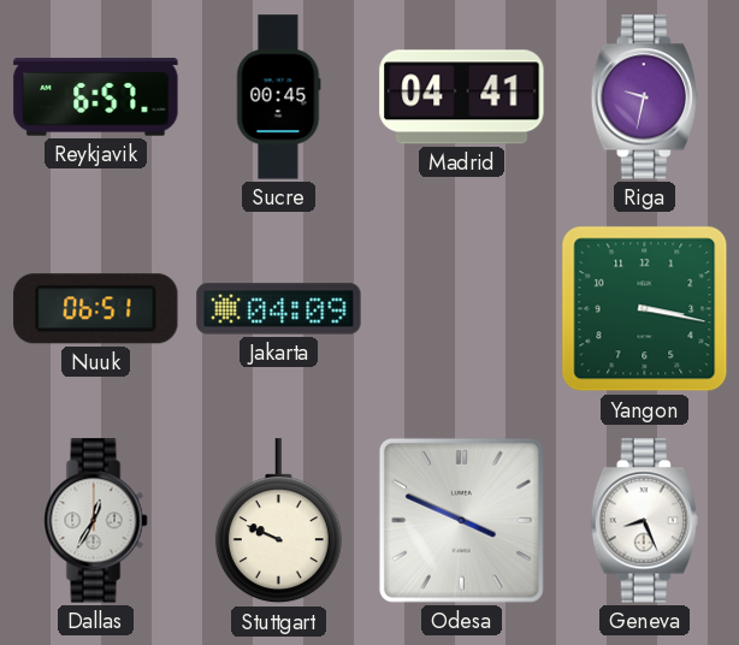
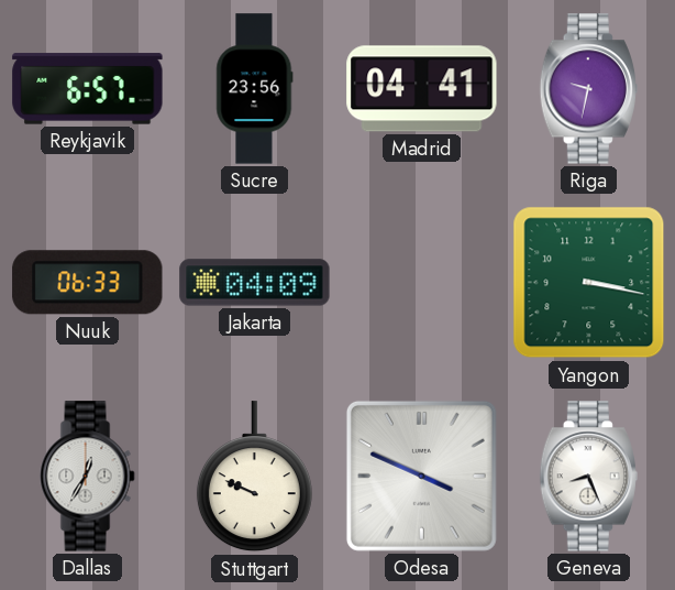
Sucre: 00:45 -> 23:56 (255, 89)
Nuuk: 06:51 -> 06:33 (88, 283)
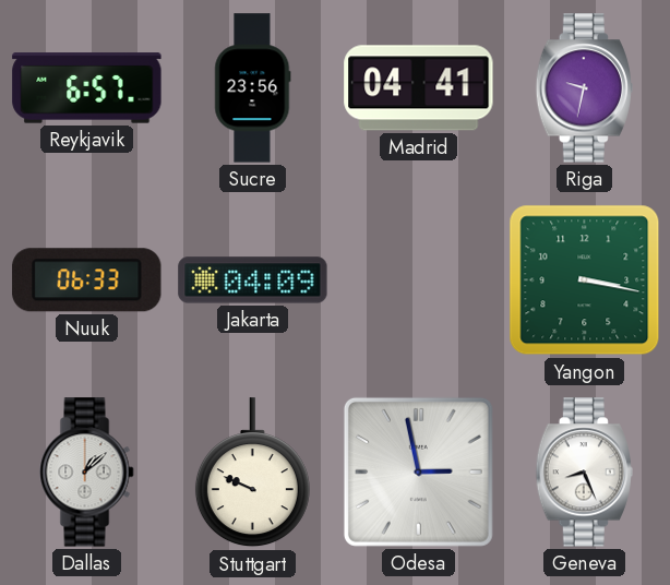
Dallas: 12:35 -> 1:08 (87, 473)
Odesa: 3:49 -> 2:58 (418, 471)
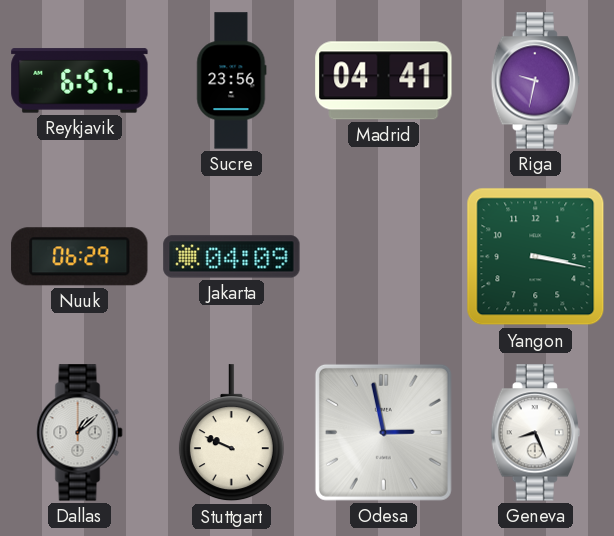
Nuuk: 06:33 -> 06:29 (80, 257)
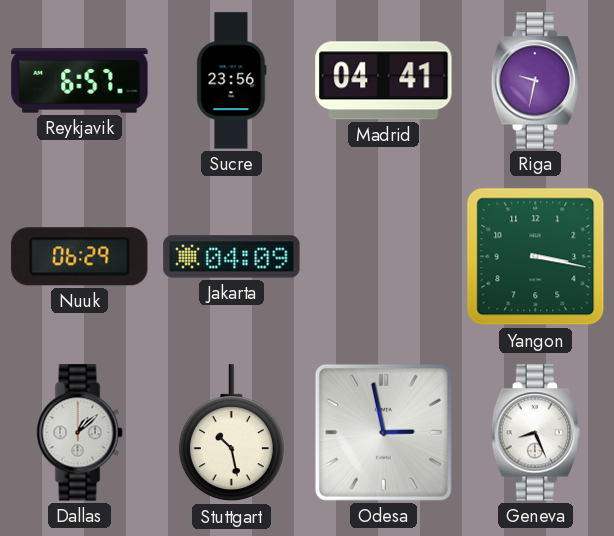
Stuttgart: 9:49 -> 10:28 (231, 433)
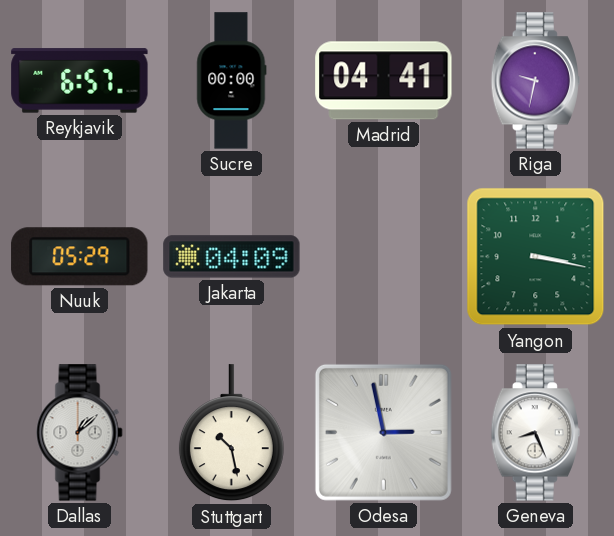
Sucre: 23:56 -> 00:00 (232, 81)
Nuuk: 06:29 -> 05:29 (80, 257)
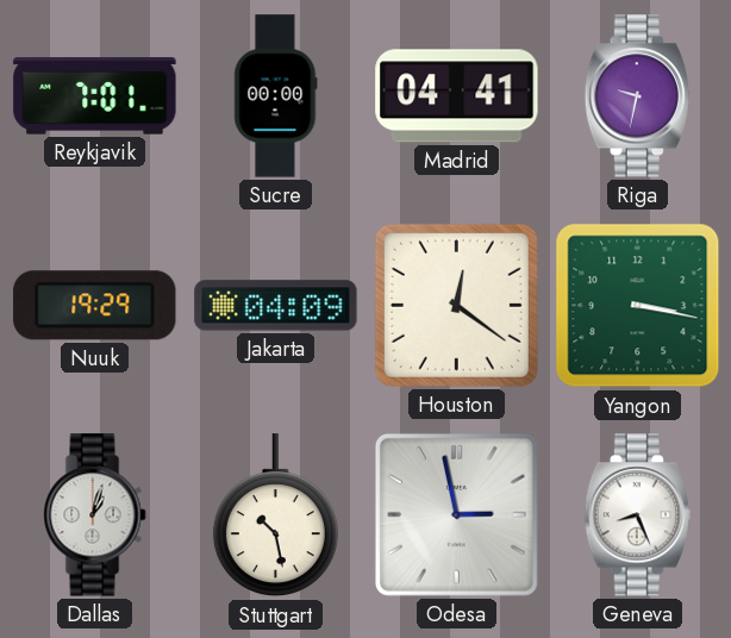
Reykjavik: 6:57 -> 7:01 (95, 96)
Nuuk: 05:29 -> 19:29 (95, 306)
Houston: none -> 12:21 (456, 305)
Dallas: 1:08 -> 1:03 (95, 515)
